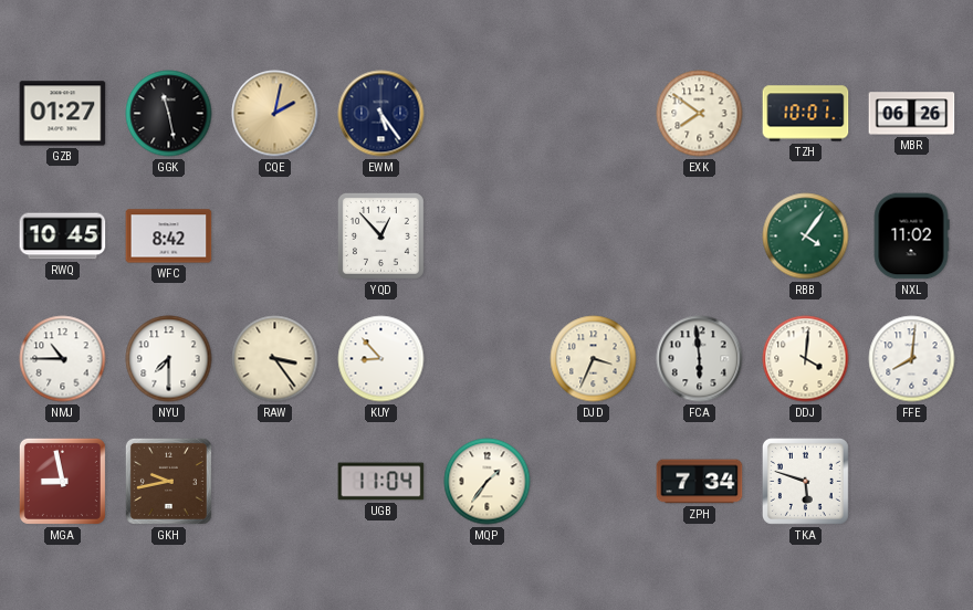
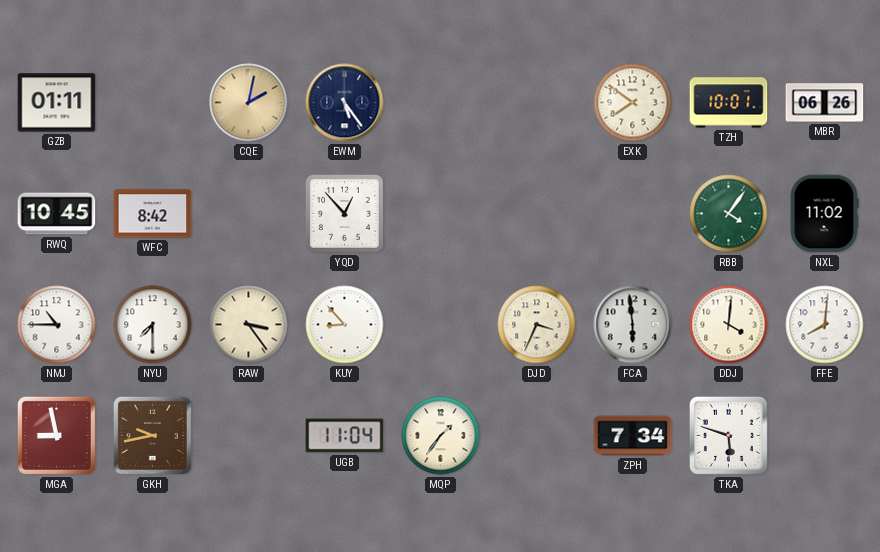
GZB: 01:27 -> 01:11 (57, 103)
GGK: 11:28 -> none (169, 114)
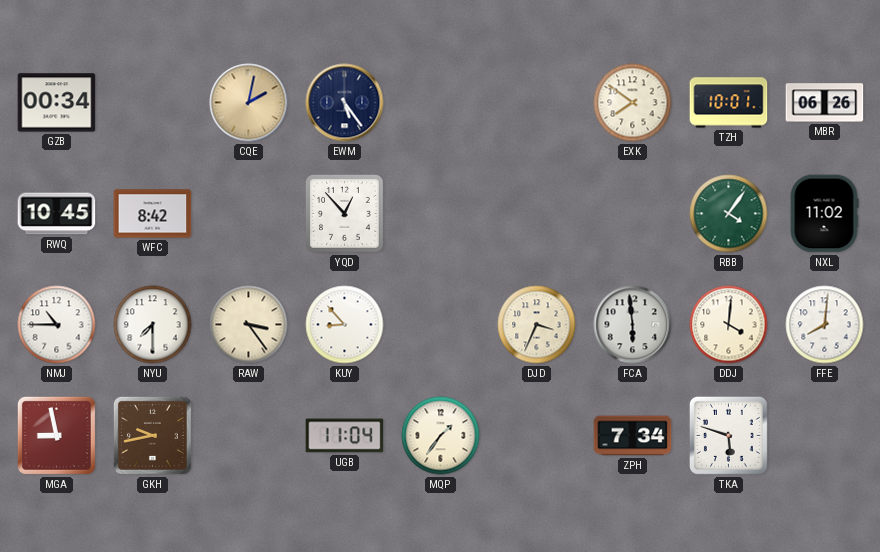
GZB: 01:11 -> 00:34 (57, 103)
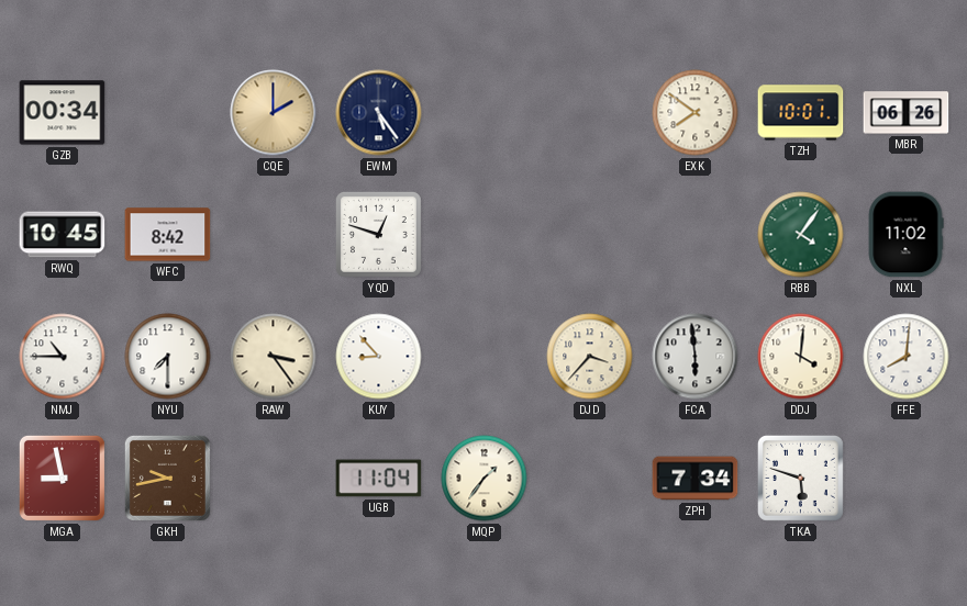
CQE: 2:02 -> 2:00 (274, 113)
YQD: 12:53 -> 12:48 (378, 234)
DJD: 3:34 -> 3:37 (590, 357)
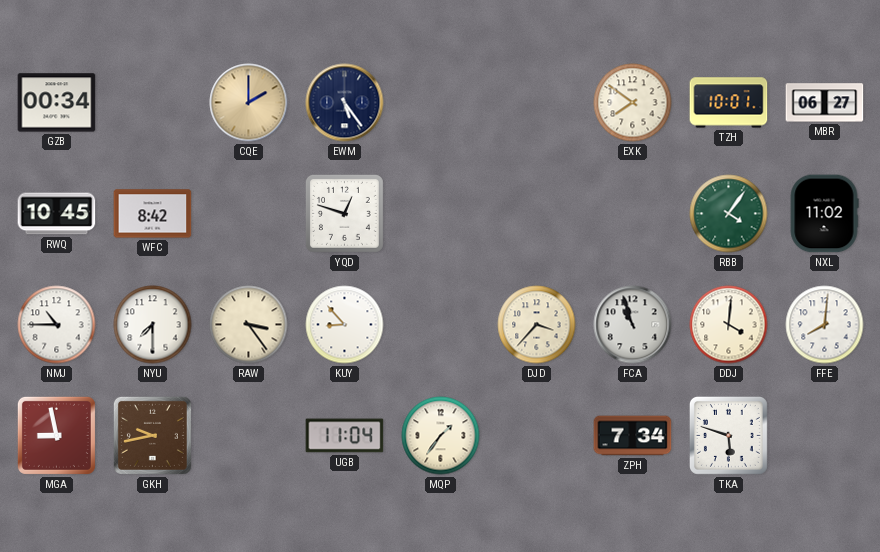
MBR: 06:26 -> 06:27 (825, 103)
FCA: 5:59 -> 10:57 (633, 325)
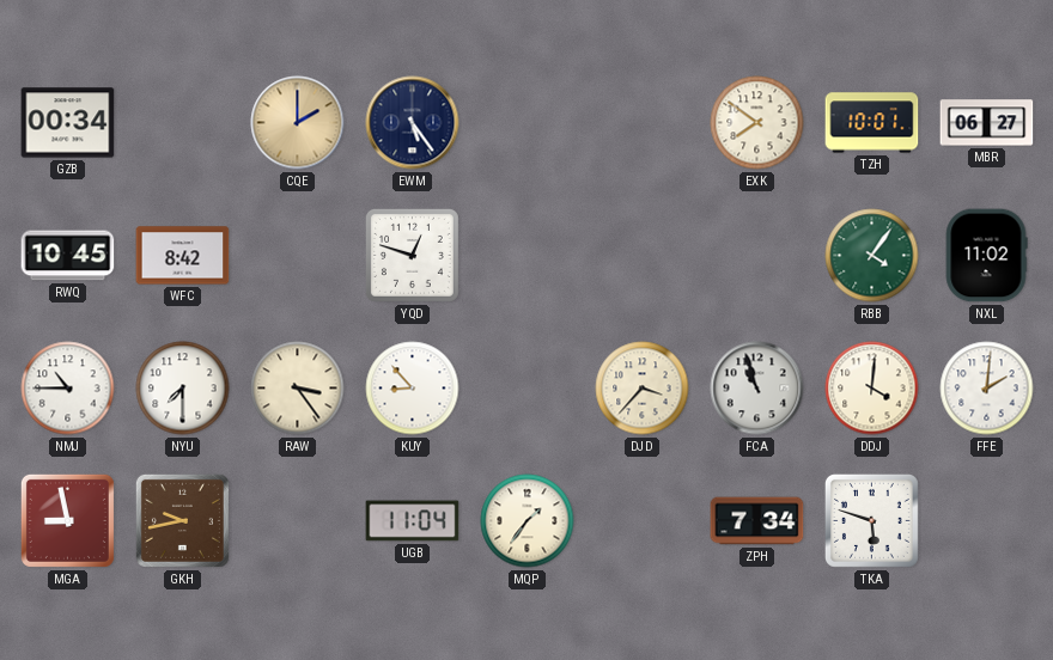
FFE: 8:01 -> 2:01 (987, 389)
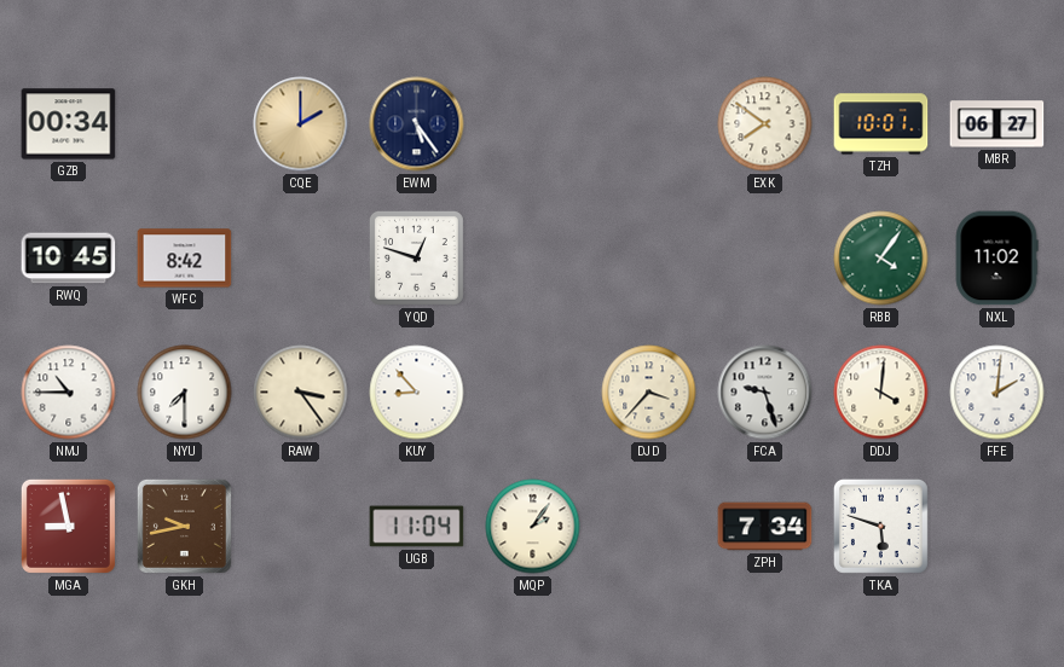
FCA: 10:57 -> 9:27 (765, 393)
MQP: 1:36 -> 2:06 (533, 527)
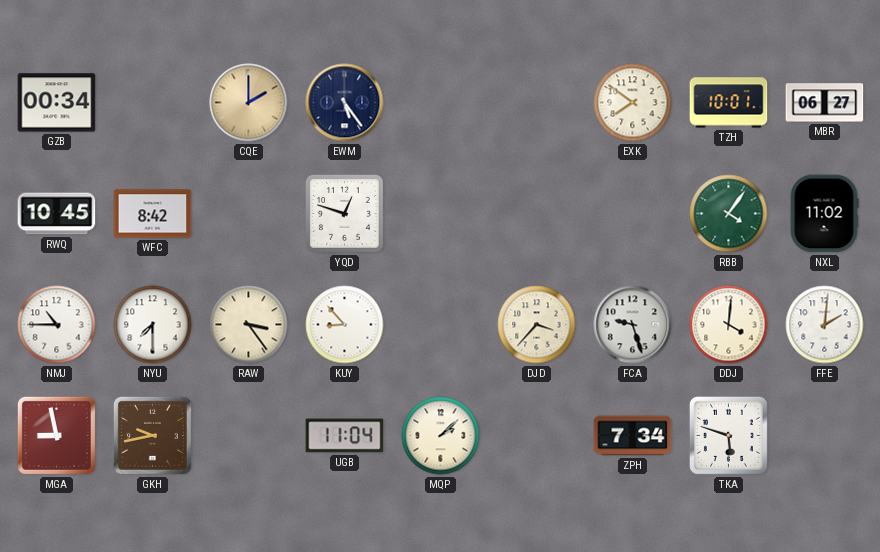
MQP: 2:06 -> 2:08 (441, 436)
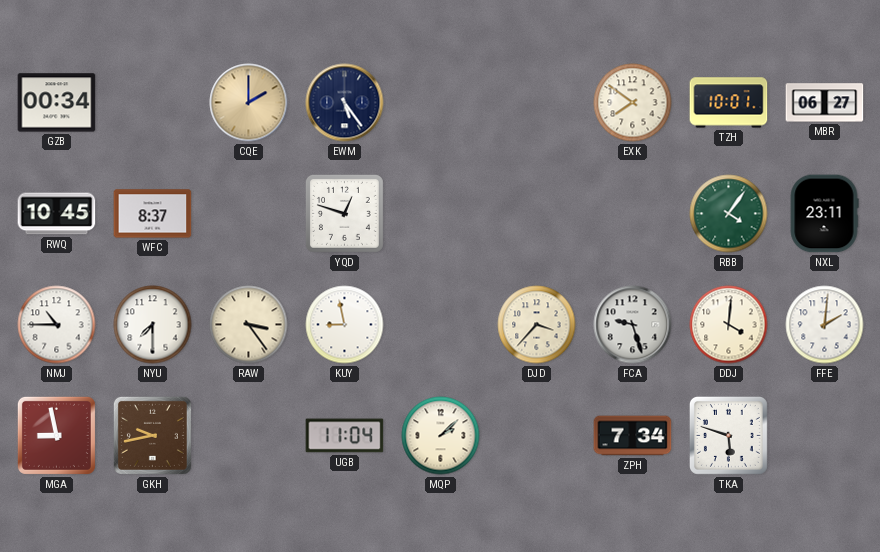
WFC: 8:42 -> 8:37 (153, 214)
NXL: 11:02 -> 23:11 (824, 214)
KUY: 8:53 -> 8:58 (345, 325)
